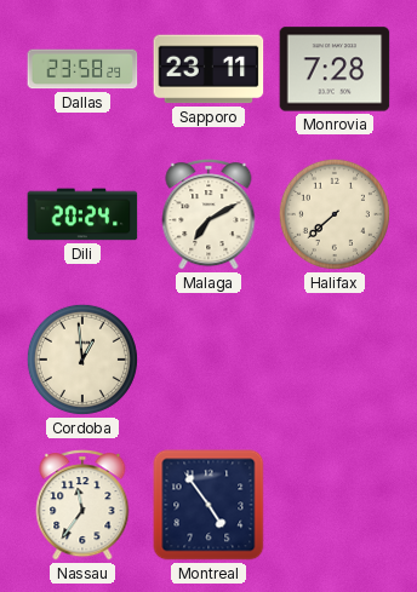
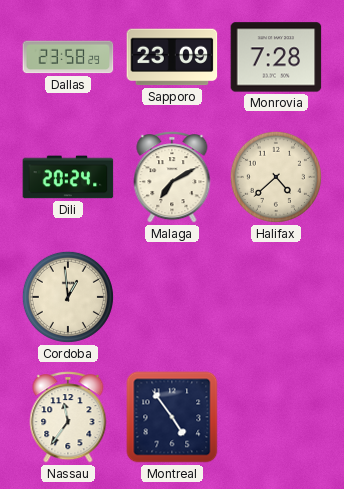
Sapporo: 23:11 -> 23:09 (172, 57)
Halifax: 7:38 -> 4:38 (276, 177)
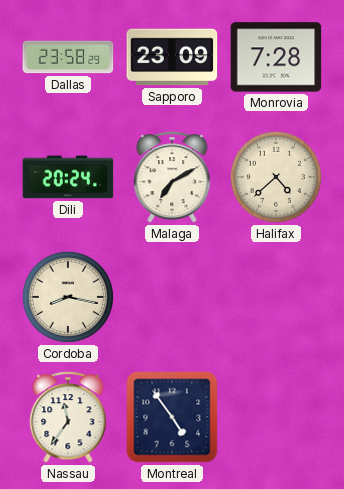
Cordoba: 12:59 -> 8:17 (68, 297)
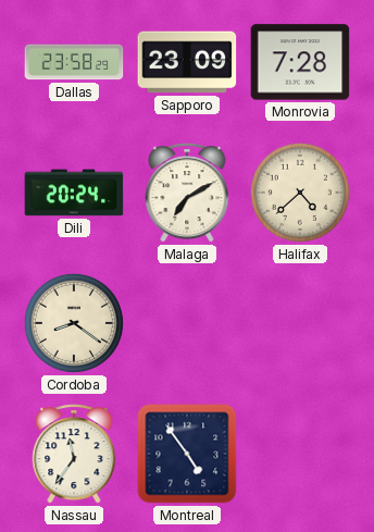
Cordoba: 8:17 -> 8:21 (74, 323)
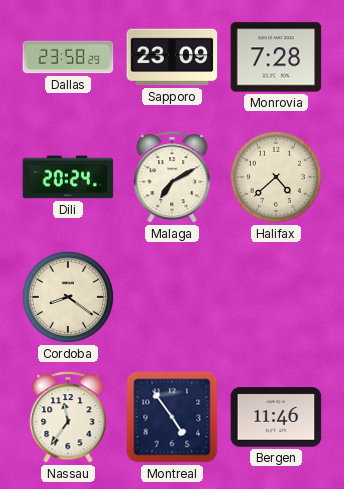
Bergen: none -> 11:46 (276, 417)
